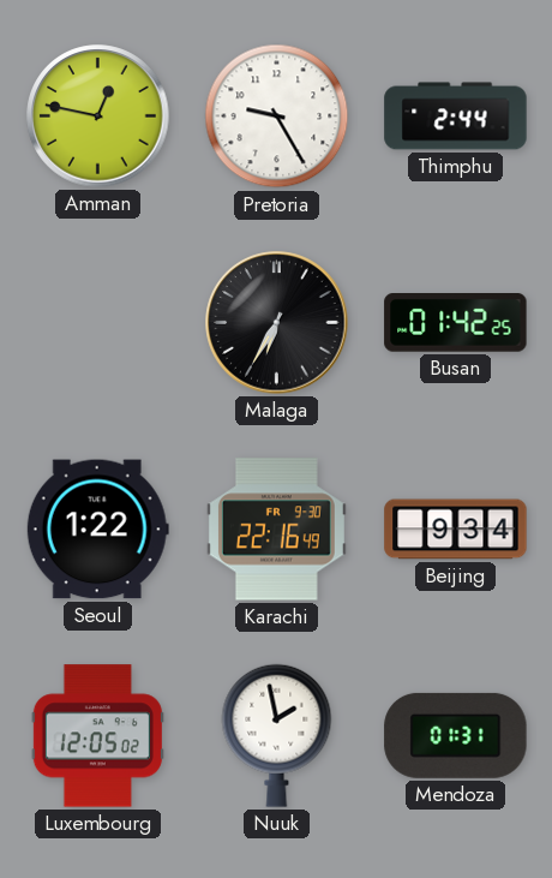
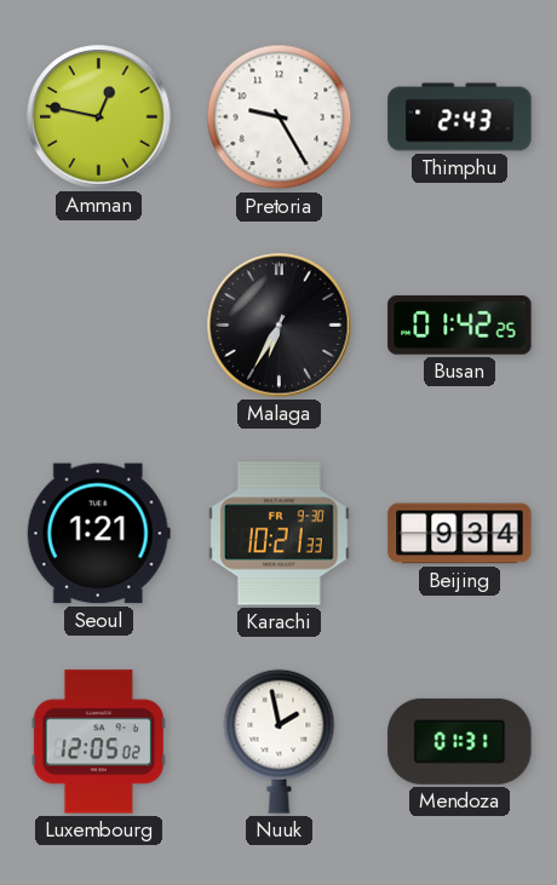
Thimphu: 2:44 -> 2:43 (460, 117)
Seoul: 1:22 -> 1:21 (98, 534)
Karachi: 22:16 -> 10:21 (278, 534)
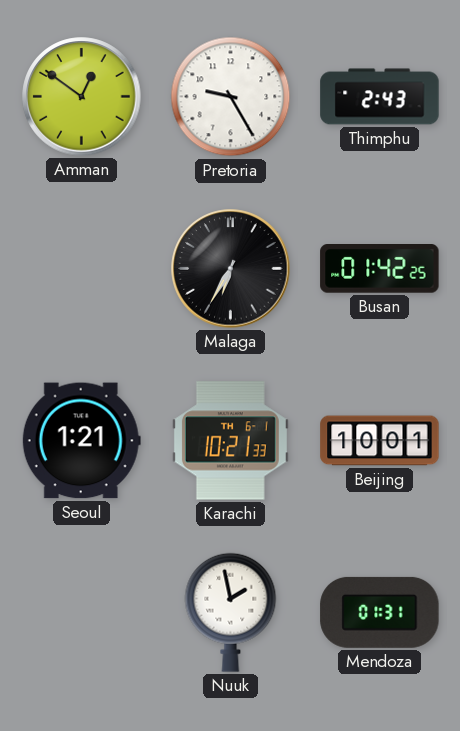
Amman: 12:47 -> 12:51 (82, 97)
Karachi date: FR 9-30 -> TH 6-1 (230, 441)
Beijing: 9:34 -> 10:01 (380, 441)
Luxembourg: 12:05 -> none (98, 742)
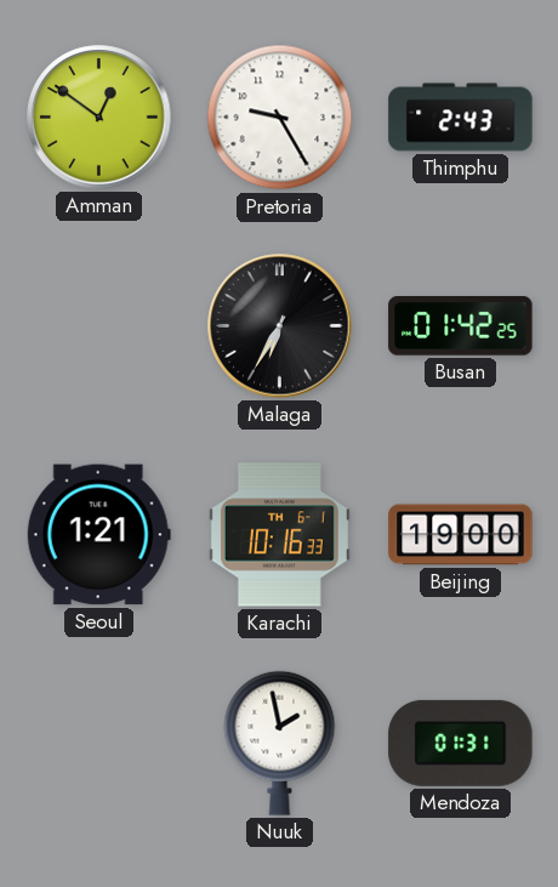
Karachi: 10:21 -> 10:16 (279, 535)
Beijing: 10:01 -> 19:00 (461, 535)
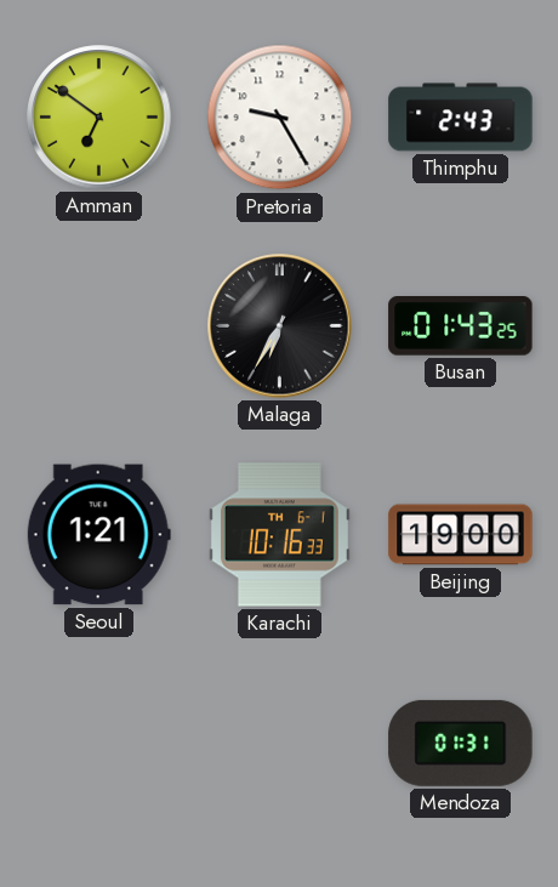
Amman: 12:51 -> 6:51 (99, 118)
Busan: 01:42 -> 01:43 (461, 326)
Nuuk: 1:58 -> none (280, 743)
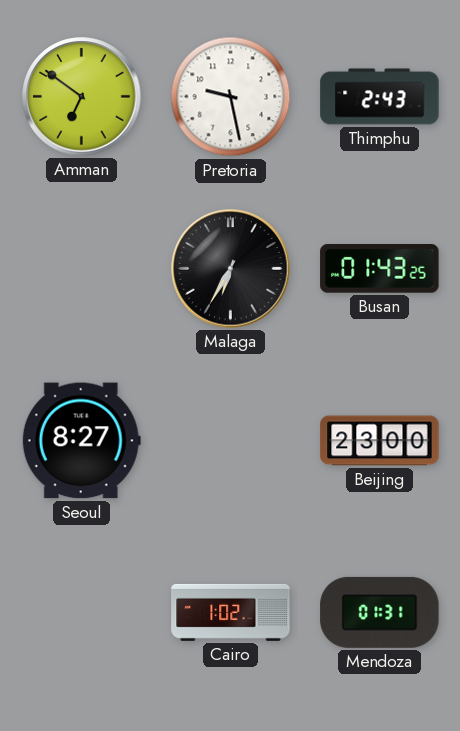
Pretoria: 9:25 -> 9:28 (231, 97)
Seoul: 1:21 -> 8:27 (81, 441)
Karachi: 10:16 -> none (279, 535)
Beijing: 19:00 -> 23:00 (380, 441)
Cairo: none -> 1:02 (231, 612)
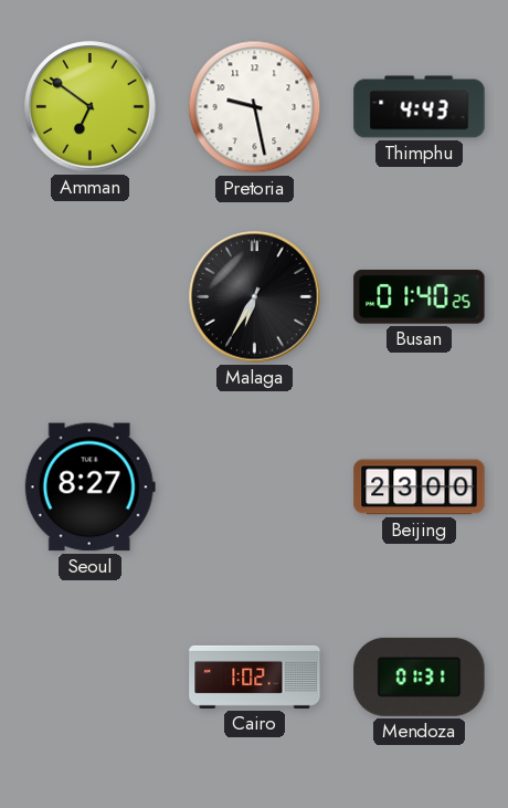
Thimphu: 2:43 -> 4:43 (420, 107)
Busan: 01:43 -> 01:40 (420, 297)
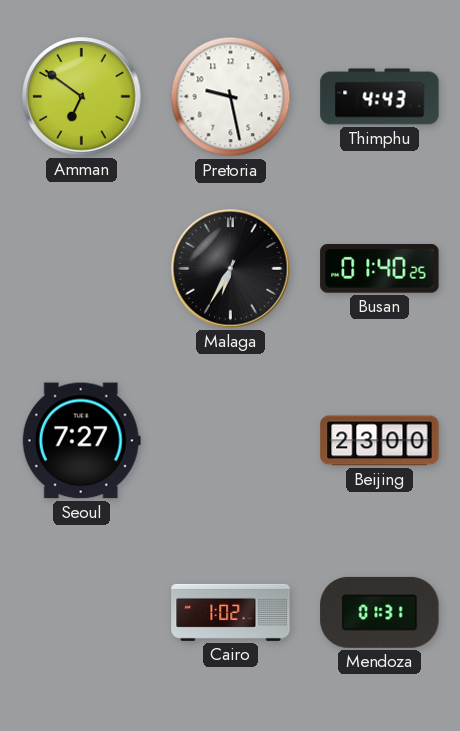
Seoul: 8:27 -> 7:27 (81, 441)
